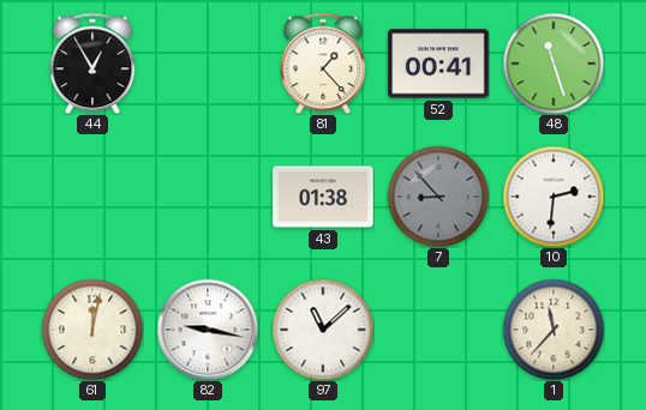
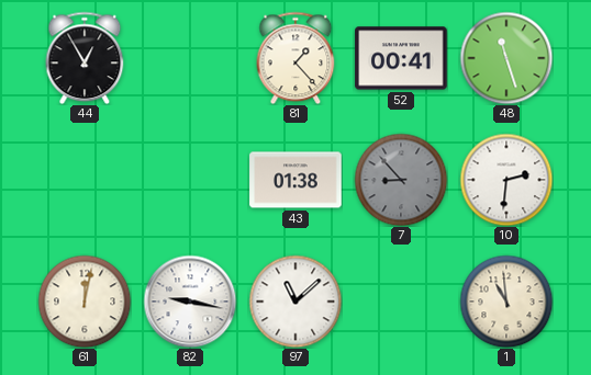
1: 11:37 -> 10:59 (506, 302)
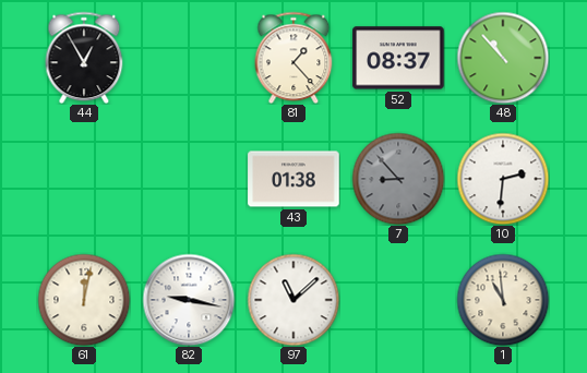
52: 00:41 -> 08:37 (398, 58)
48: 11:27 -> 10:53 (503, 58)
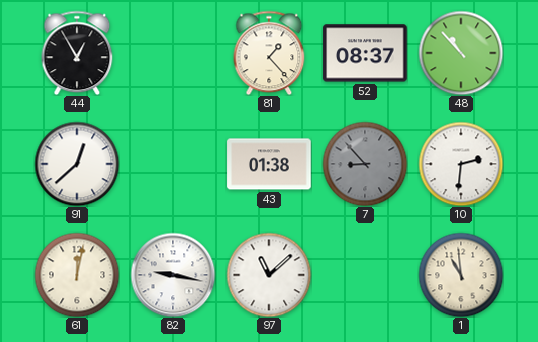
91: none -> 12:38 (77, 164)
